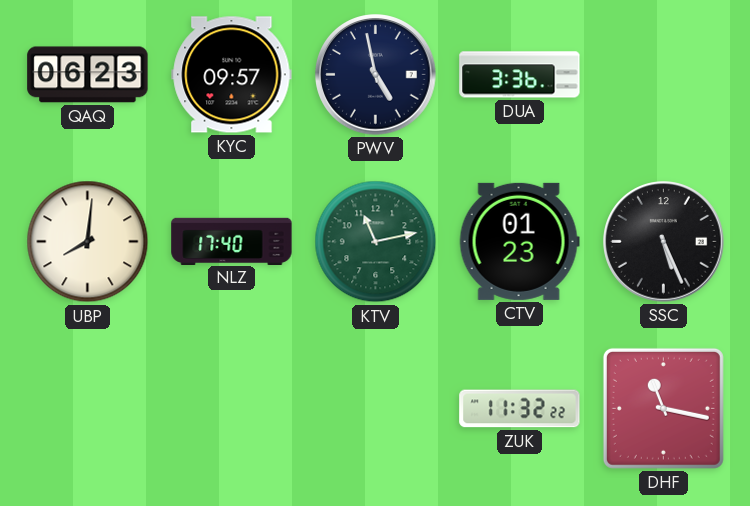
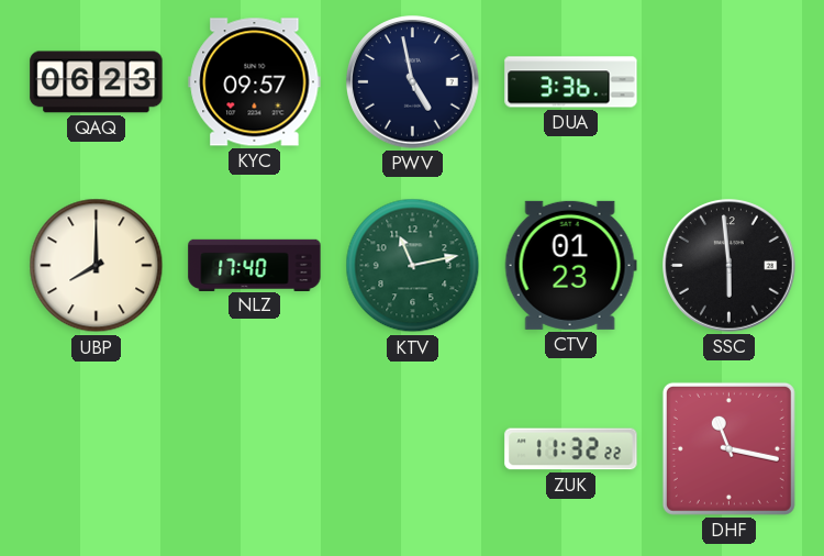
UBP: 8:01 -> 8:00 (97, 266)
SSC: 5:26 -> 5:59 (730, 266)
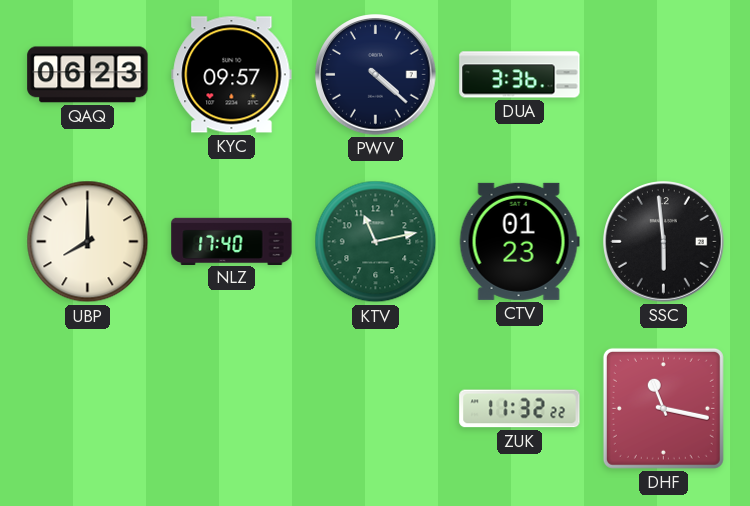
PWV: 4:58 -> 4:22 (376, 75)
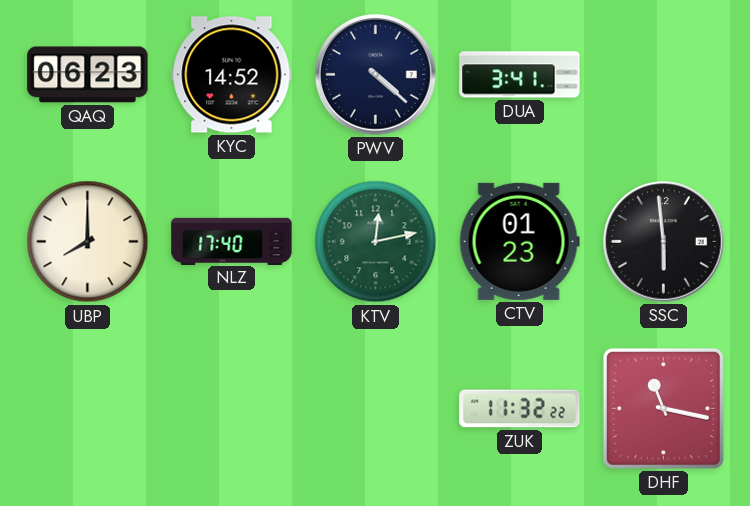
KYC: 09:57 -> 14:52 (232, 75)
DUA: 3:36 -> 3:41 (520, 75)
KTV: 11:13 -> 12:13 (376, 242)
